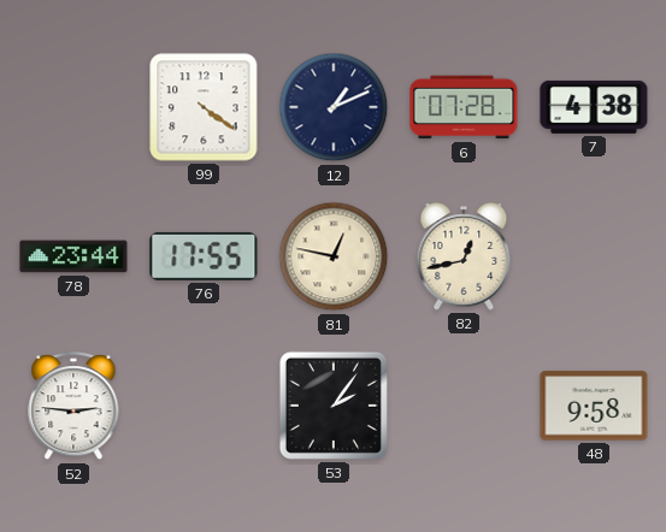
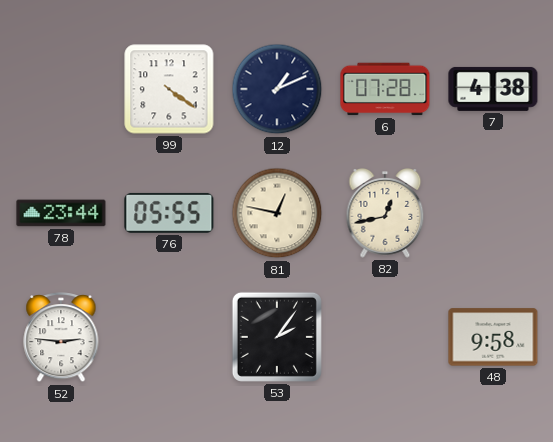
76: 17:55 -> 05:55 (169, 213)
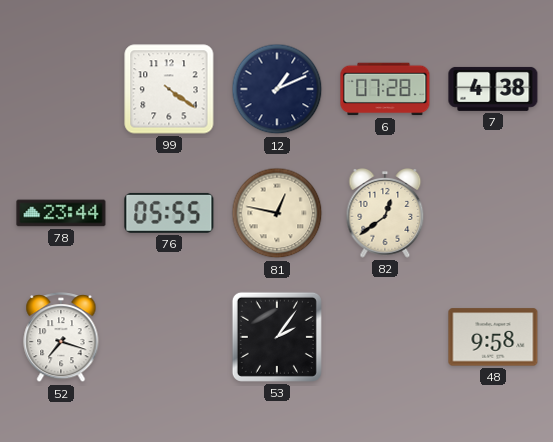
82: 12:43 -> 12:39 (385, 214)
52: 2:46 -> 7:18 (61, 338)
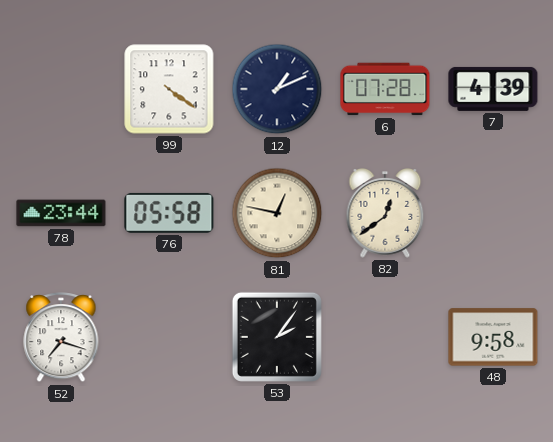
7: 4:38 -> 4:39 (493, 89)
76: 05:55 -> 05:58 (169, 213)
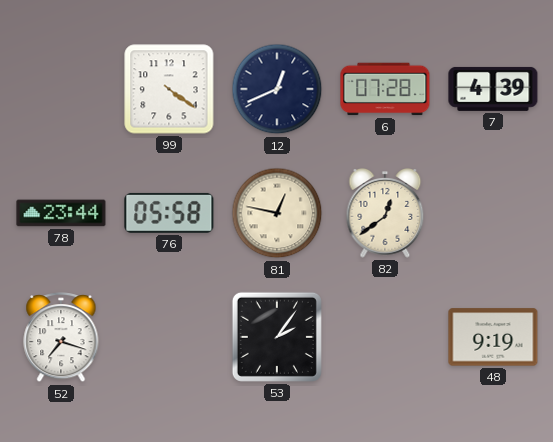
12: 1:11 -> 12:41 (277, 89)
48: 9:58 -> 9:19 (493, 337)
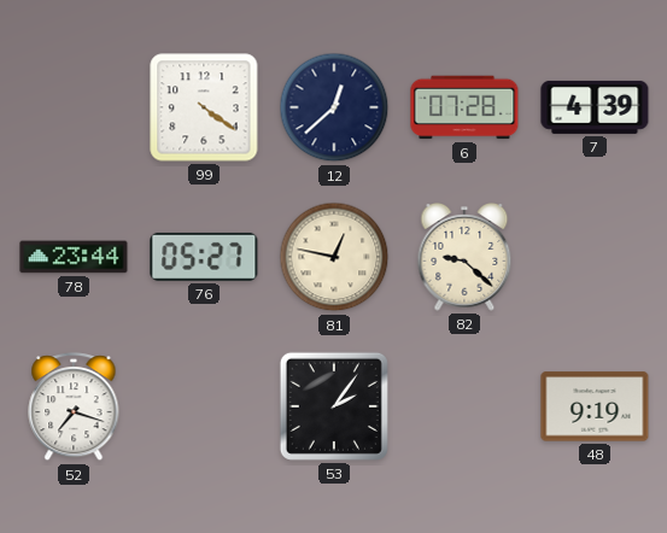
12: 12:41 -> 12:38 (334, 107)
76: 05:58 -> 05:27 (204, 257)
82: 12:39 -> 9:22 (464, 258)
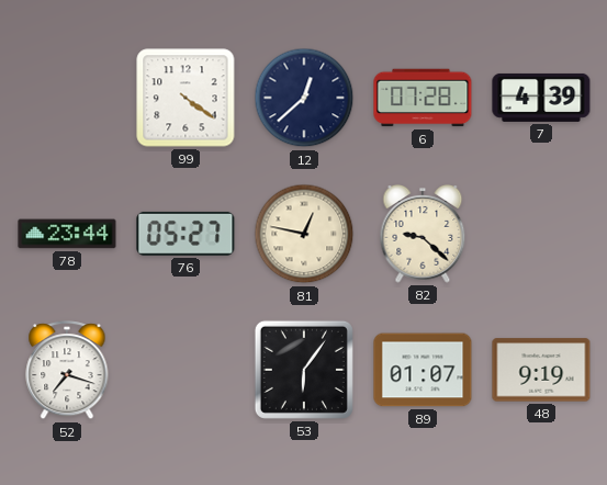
53: 2:06 -> 6:06 (304, 370)
89: none -> 01:07 (423, 370)
